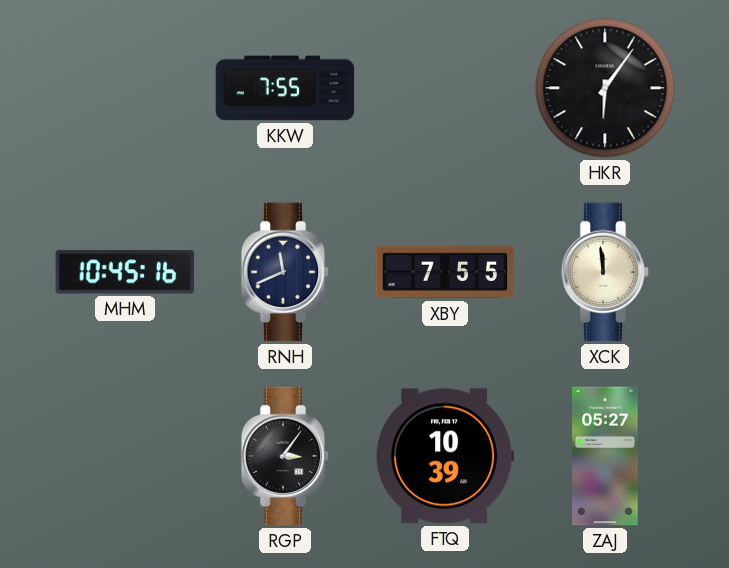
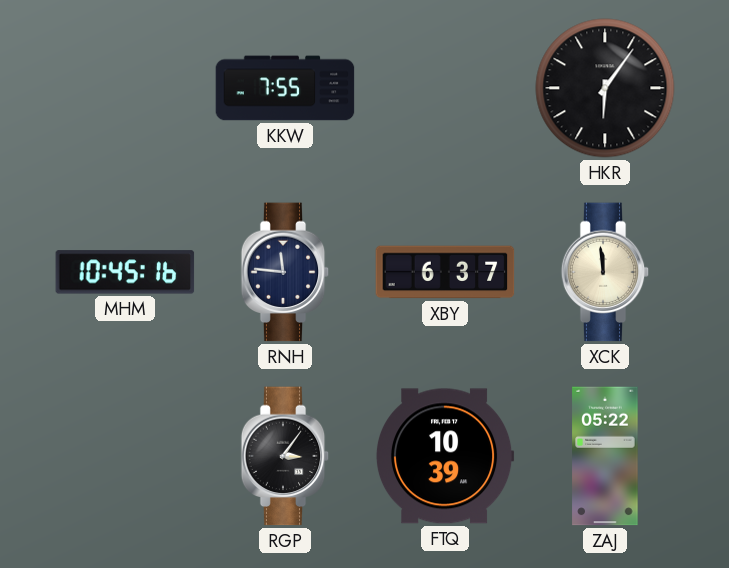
RNH: 11:41 -> 11:46 (285, 272)
XBY: 7:55 -> 6:37 (445, 272)
ZAJ: 05:27 -> 05:22 (605, 456)
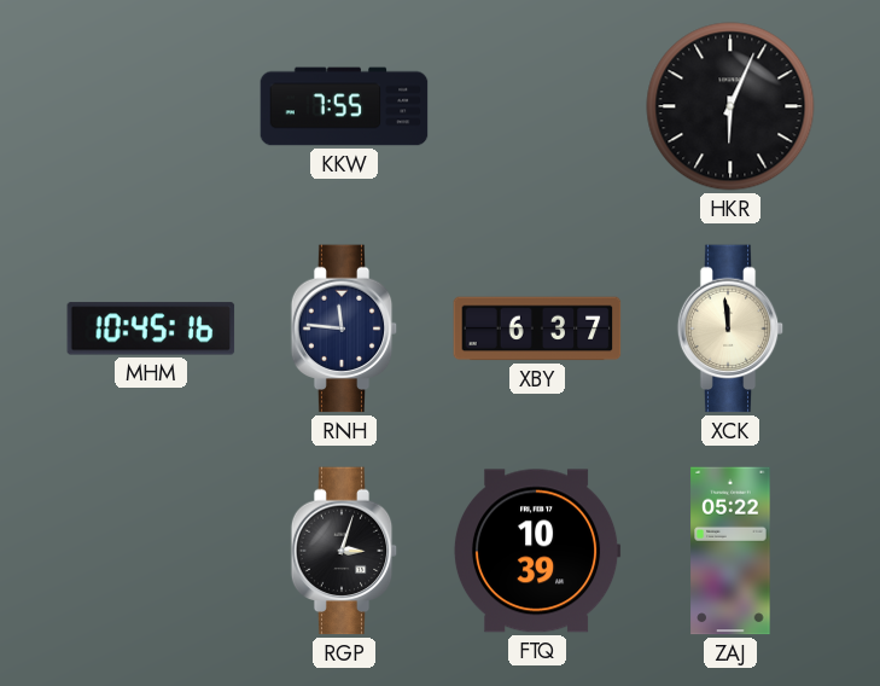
HKR: 6:06 -> 6:04 (730, 106)
RGP: 3:06 -> 3:03 (344, 551)
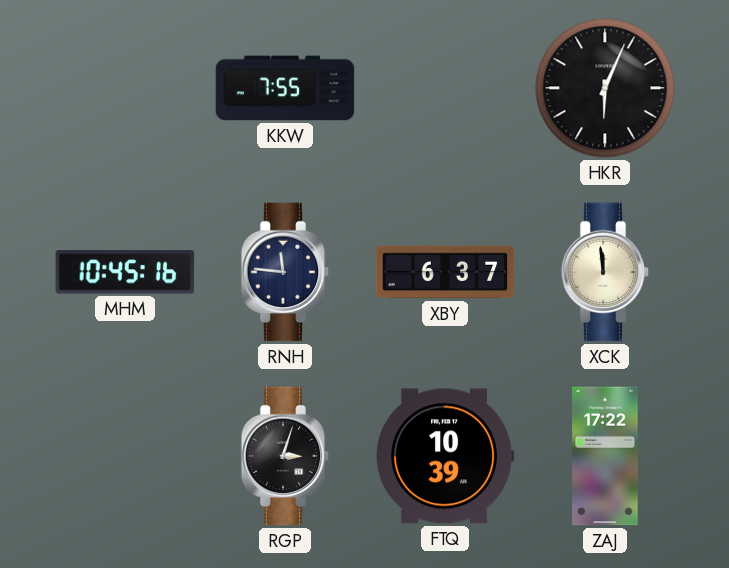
ZAJ: 05:22 -> 17:22 (605, 456)
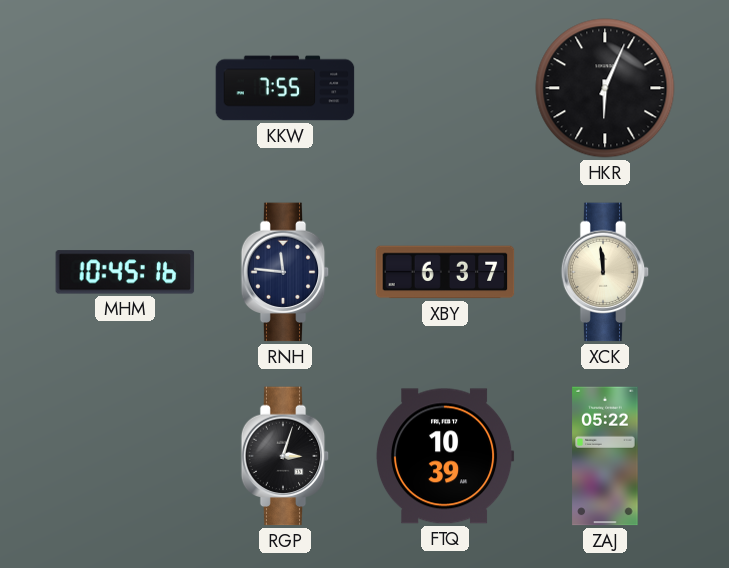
ZAJ: 17:22 -> 05:22 (605, 456)
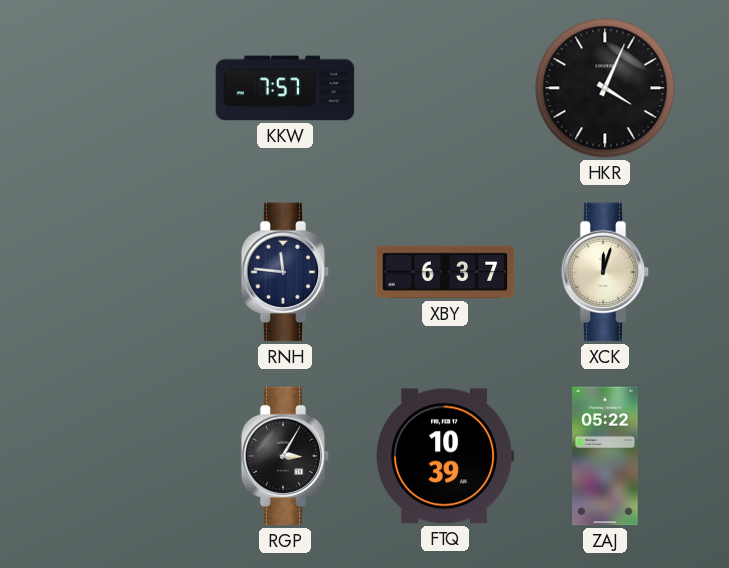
KKW: 7:55 -> 7:57 (285, 88)
HKR: 6:04 -> 4:04 (605, 88)
MHM: 10:45 -> none (125, 272)
XCK: 11:59 -> 12:03 (605, 272)
RGP: 3:03 -> 3:05 (285, 456)
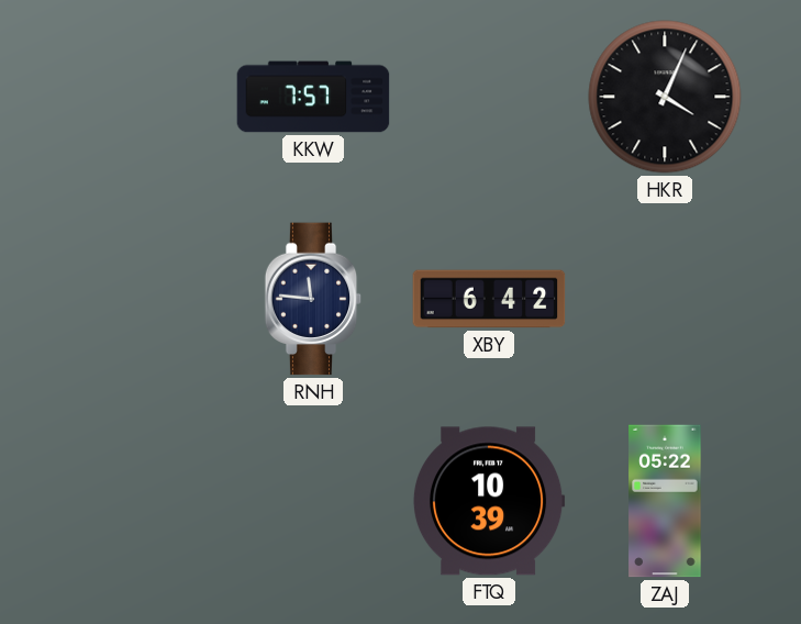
XBY: 6:37 -> 6:42 (489, 299)
XCK: 12:03 -> none (605, 272)
RGP: 3:05 -> none (285, 456)
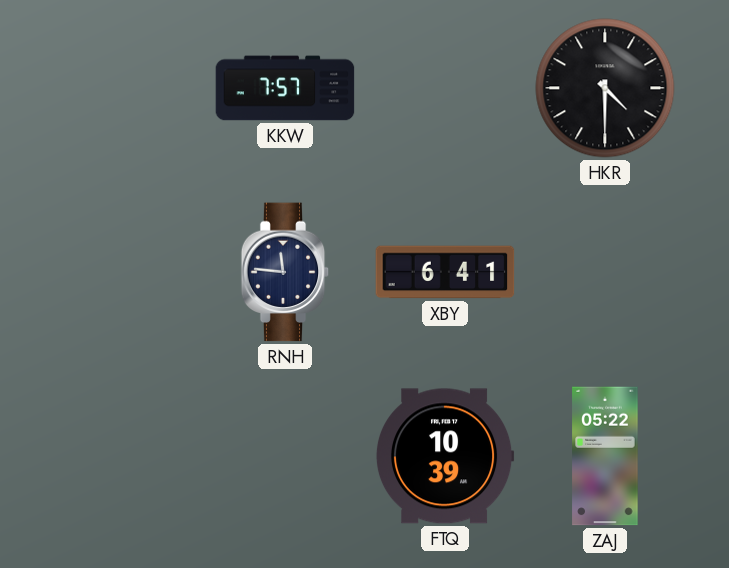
HKR: 4:04 -> 4:30 (605, 88)
XBY: 6:42 -> 6:41 (445, 272)
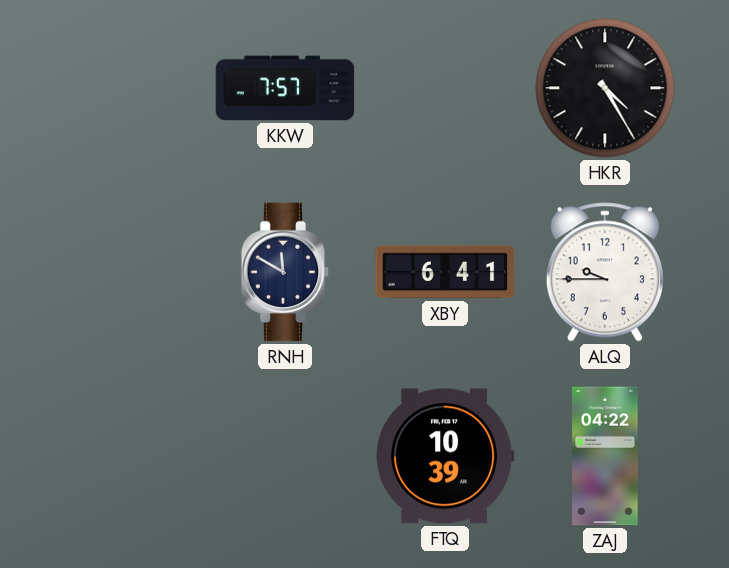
HKR: 4:30 -> 4:25 (605, 88)
RNH: 11:46 -> 11:50 (285, 272)
ALQ: none -> 9:45 (605, 272)
ZAJ: 05:22 -> 04:22 (605, 456)
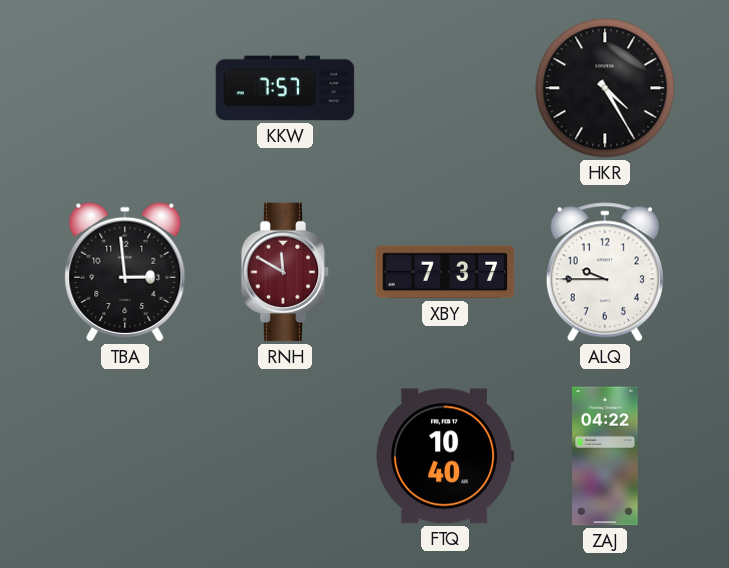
TBA: none -> 2:59 (125, 272)
RNH dial: navy -> burgundy (285, 272)
XBY: 6:41 -> 7:37 (445, 272)
FTQ: 10:39 -> 10:40 (445, 456)
